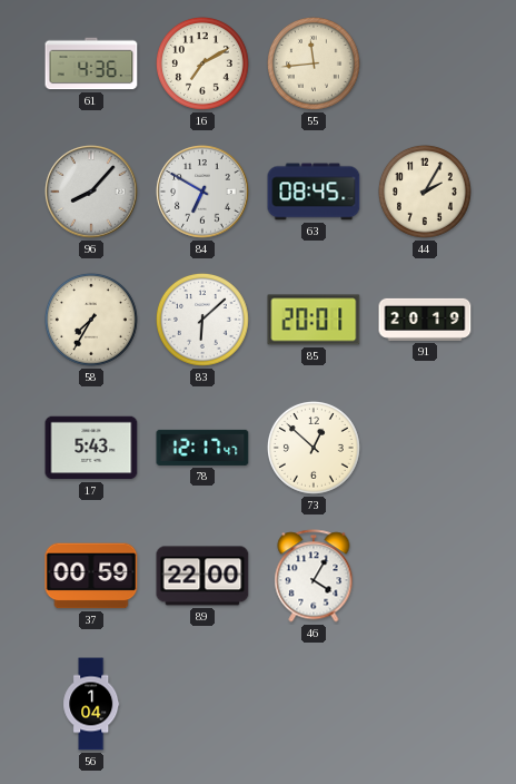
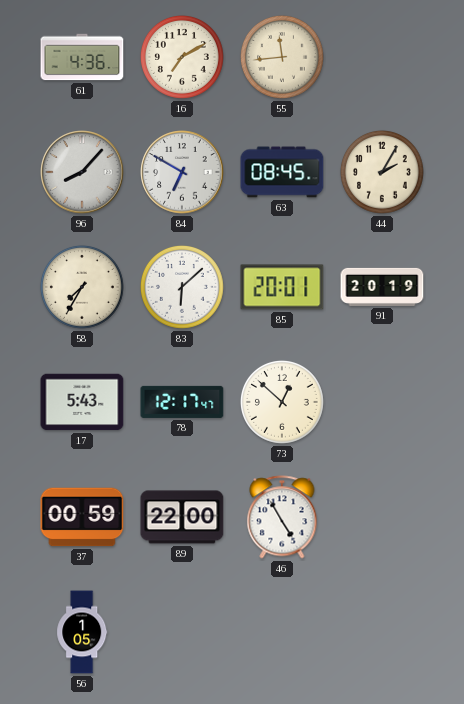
46: 4:05 -> 4:55 (282, 517)
56: 1:04 -> 1:05 (82, 632)
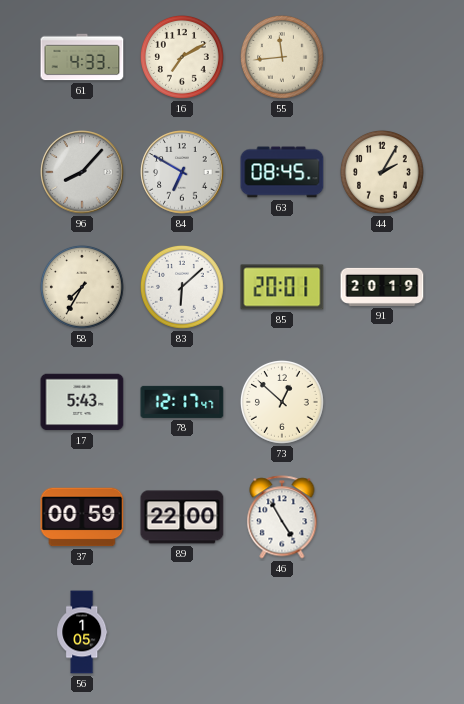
61: 4:36 -> 4:33 (82, 57)
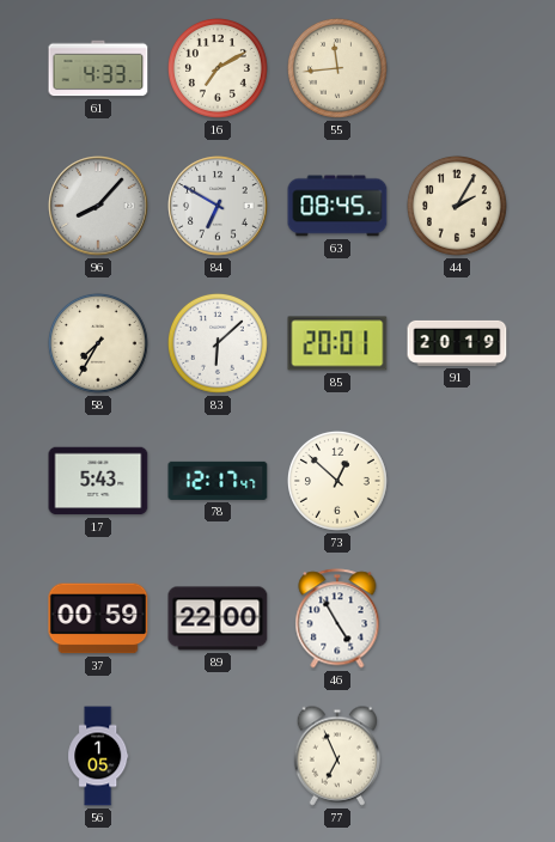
77: none -> 6:56 (336, 756)
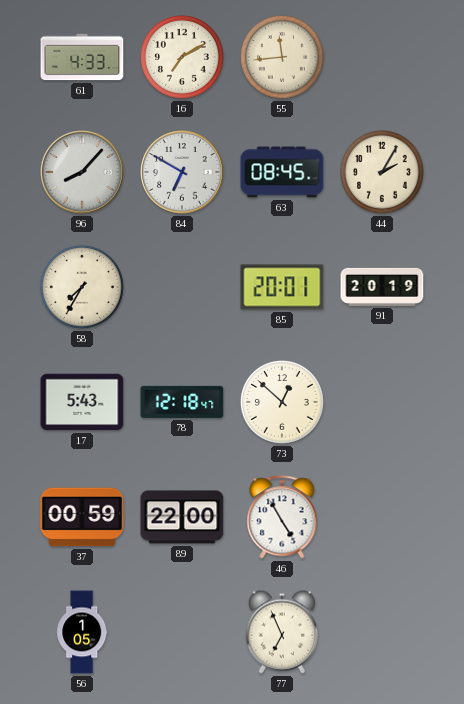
83: 6:08 -> none (218, 343)
78: 12:17 -> 12:18 (182, 402)
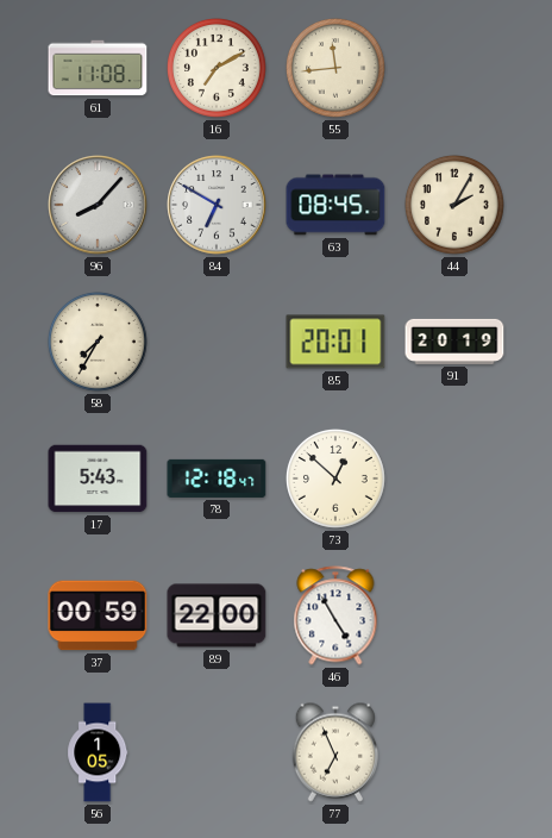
61: 4:33 -> 11:08 (98, 68)
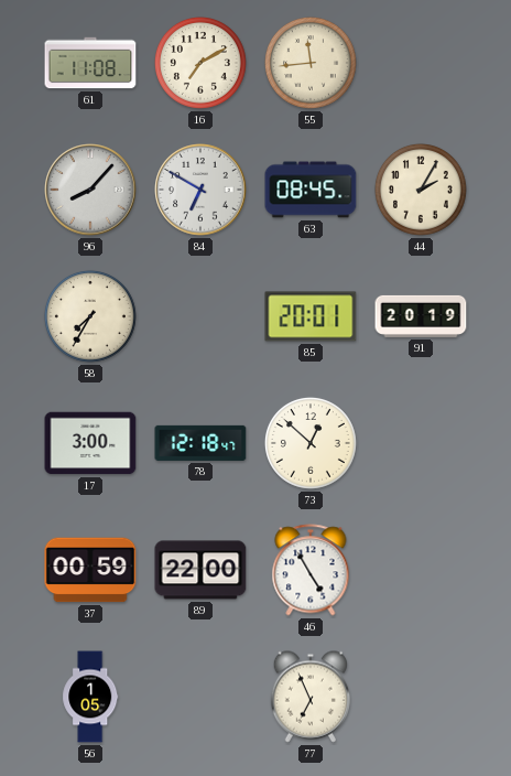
17: 5:43 -> 3:00 (90, 443)
